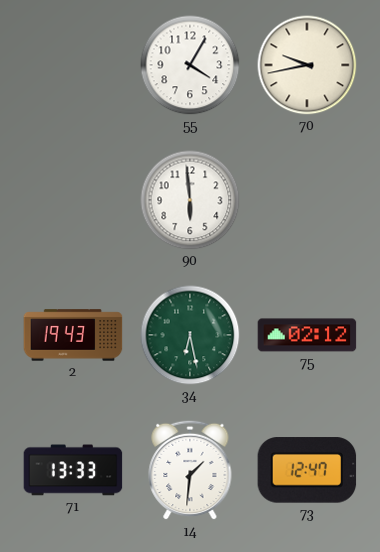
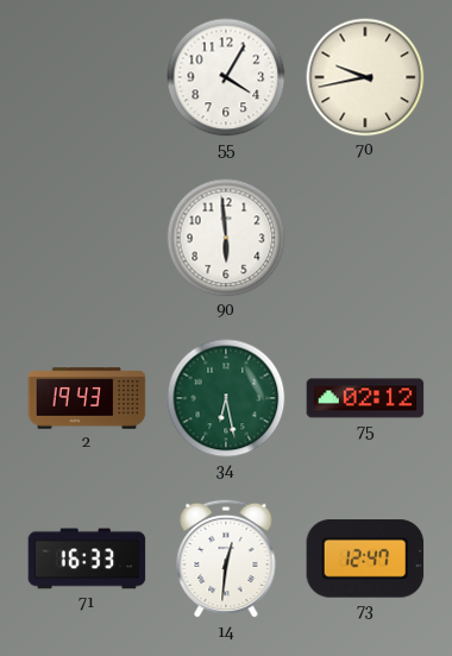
71: 13:33 -> 16:33 (87, 559)
14: 1:31 -> 12:31 (226, 559)
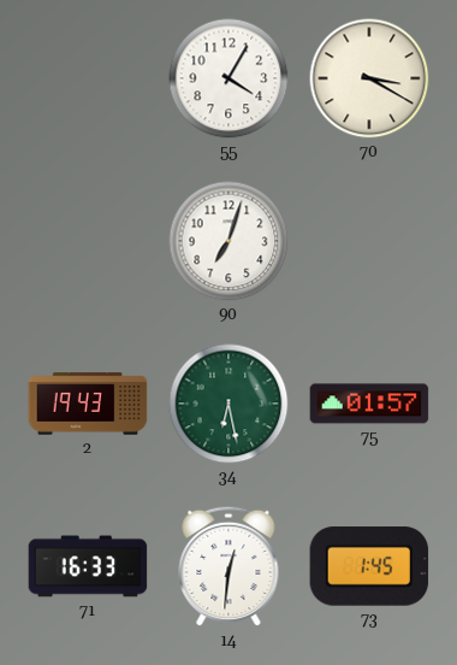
70: 9:43 -> 3:20 (369, 78)
90: 5:59 -> 7:03 (228, 241)
75: 02:12 -> 01:57 (369, 404)
73: 12:47 -> 1:45 (369, 566)
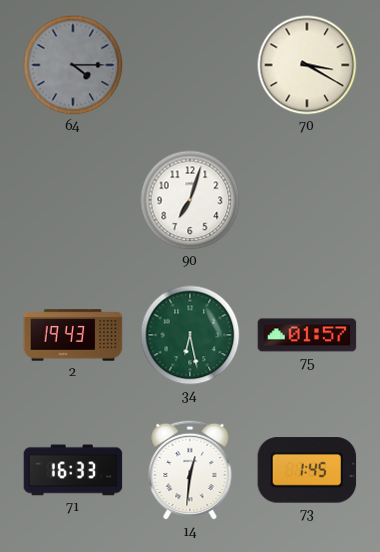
64: none -> 4:15 (73, 65)
55: 4:05 -> none (228, 78)
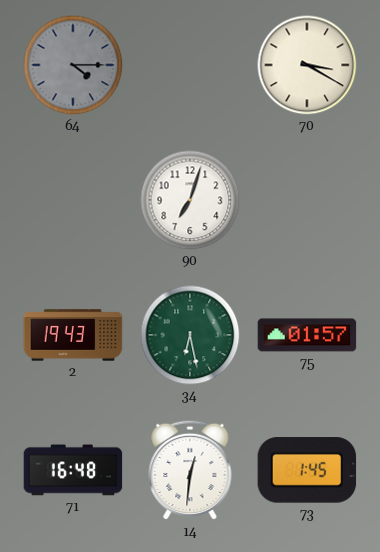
71: 16:33 -> 16:48 (73, 470)
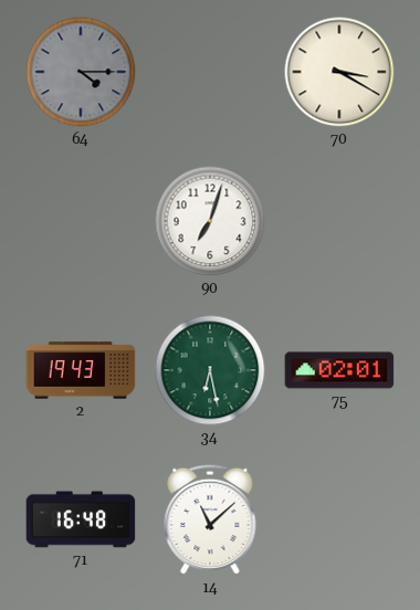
75: 01:57 -> 02:01 (339, 370)
14: 12:31 -> 11:08 (210, 519)
73: 1:45 -> none (307, 470)
